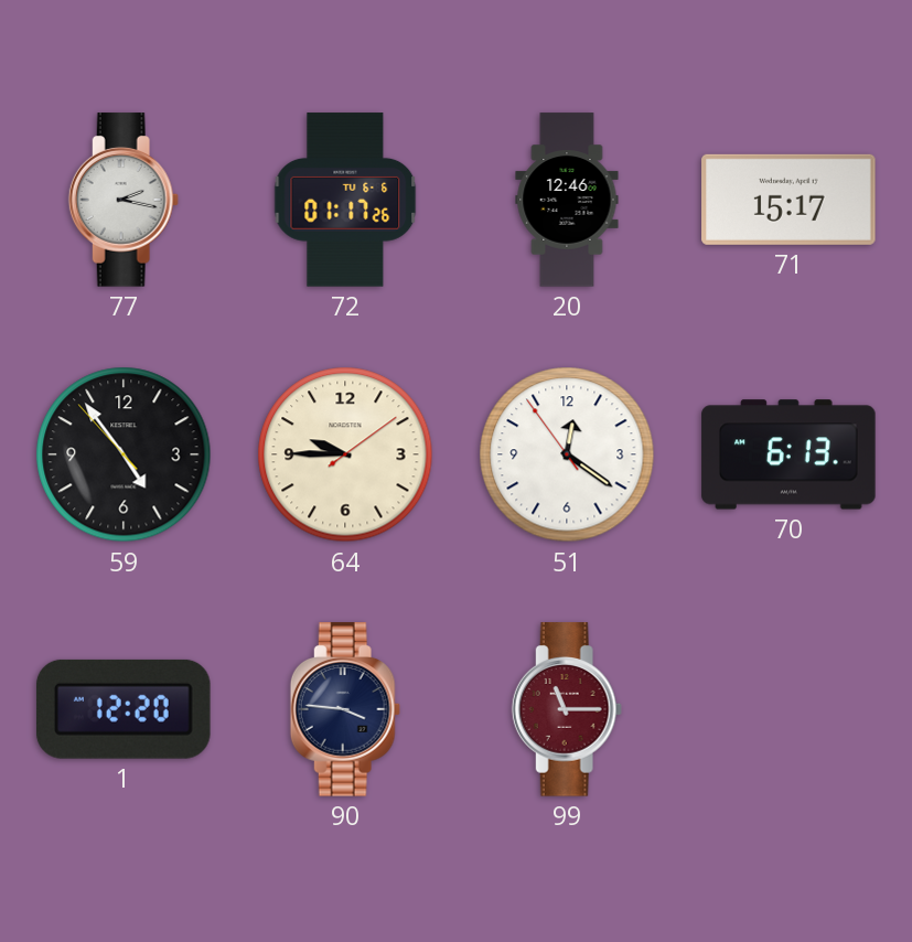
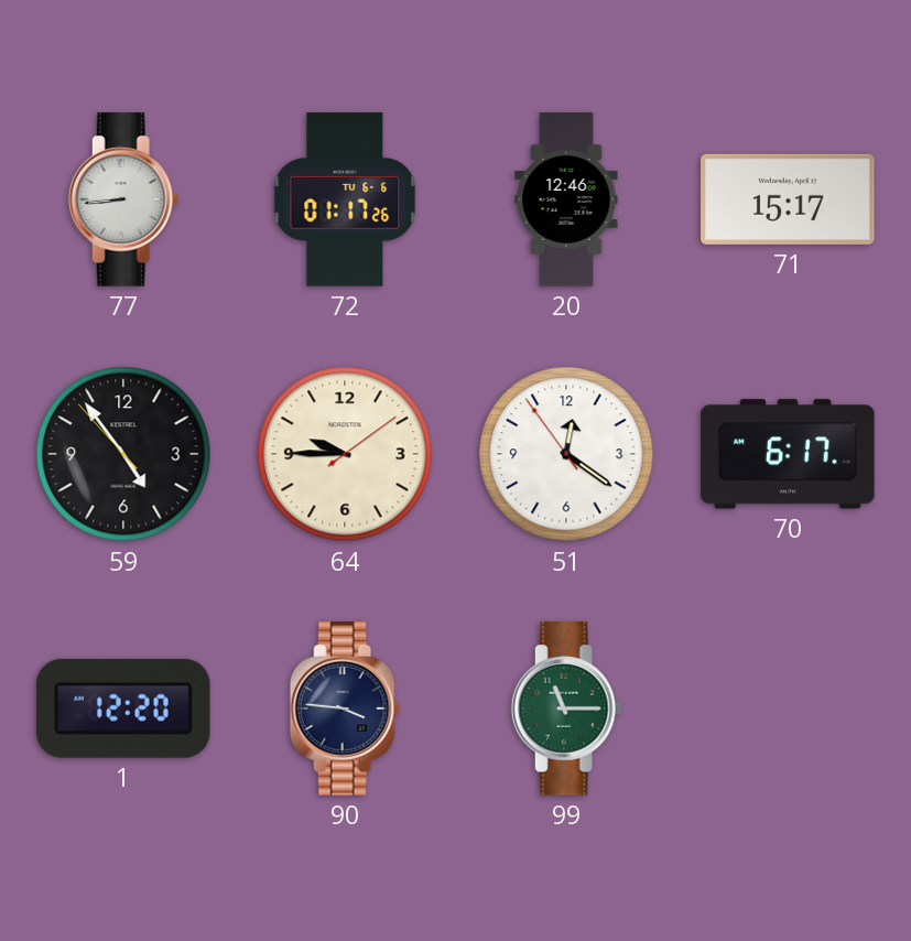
77: 2:17 -> 8:44 (123, 199)
70: 6:13 -> 6:17 (788, 454)
99 dial: burgundy -> green (566, 709)
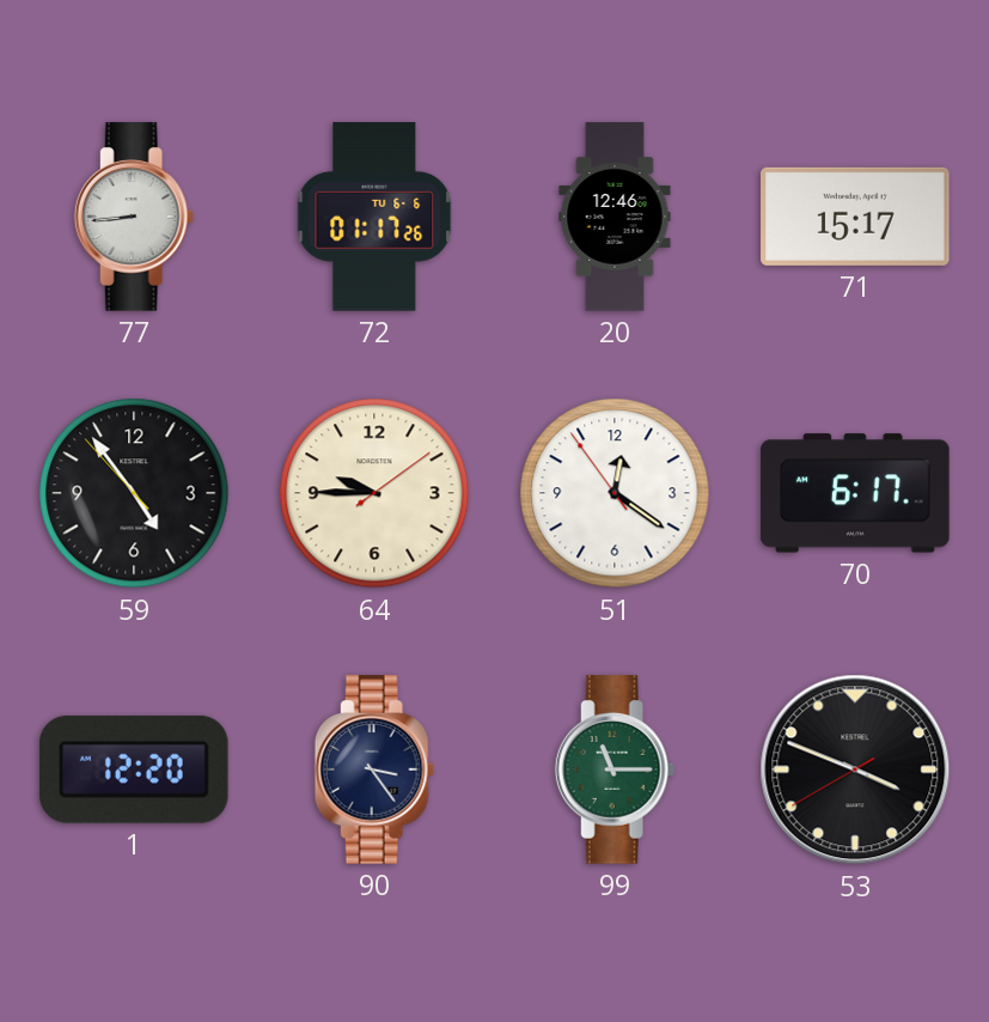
90: 3:46 -> 3:24 (374, 769)
53: none -> 3:48 (855, 769)
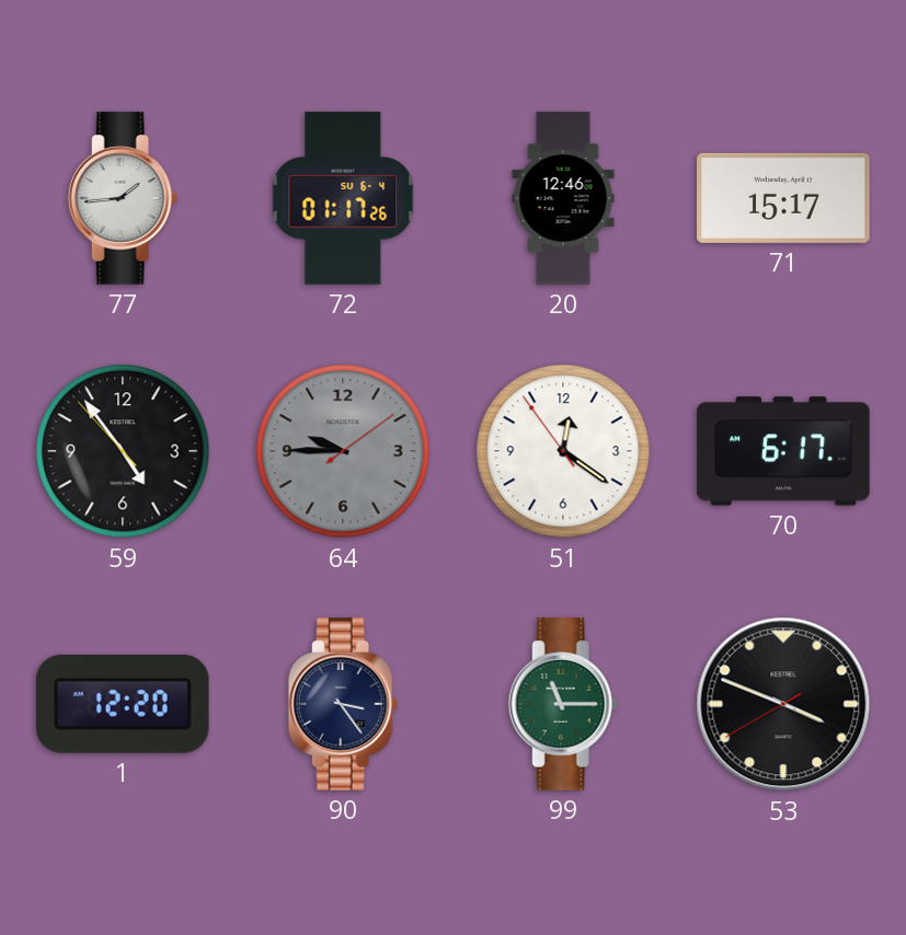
77: 8:44 -> 1:44 (123, 198)
72 date: TU 6-6 -> SU 6-4 (343, 198)
64 dial: cream -> grey (343, 451)
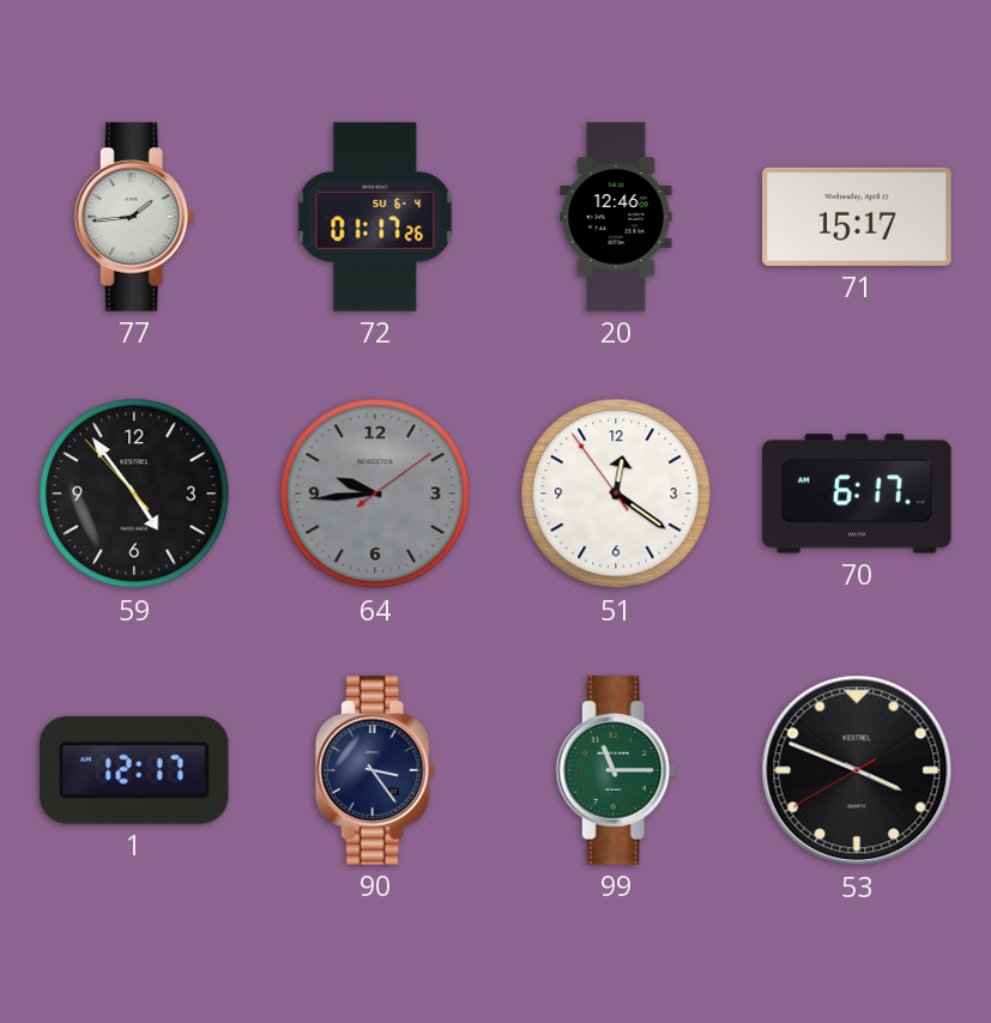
64: 9:45 -> 9:44 (375, 494)
1: 12:20 -> 12:17 (134, 770)
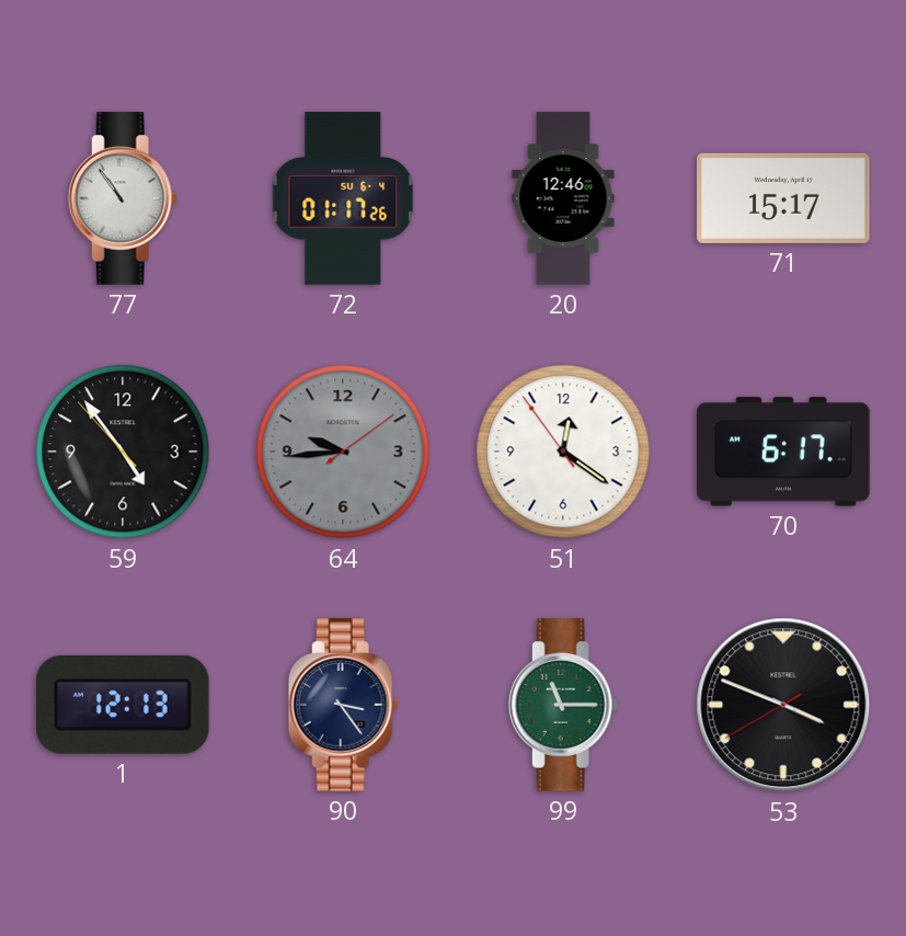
77: 1:44 -> 10:54 (123, 198)
1: 12:17 -> 12:13 (123, 705)
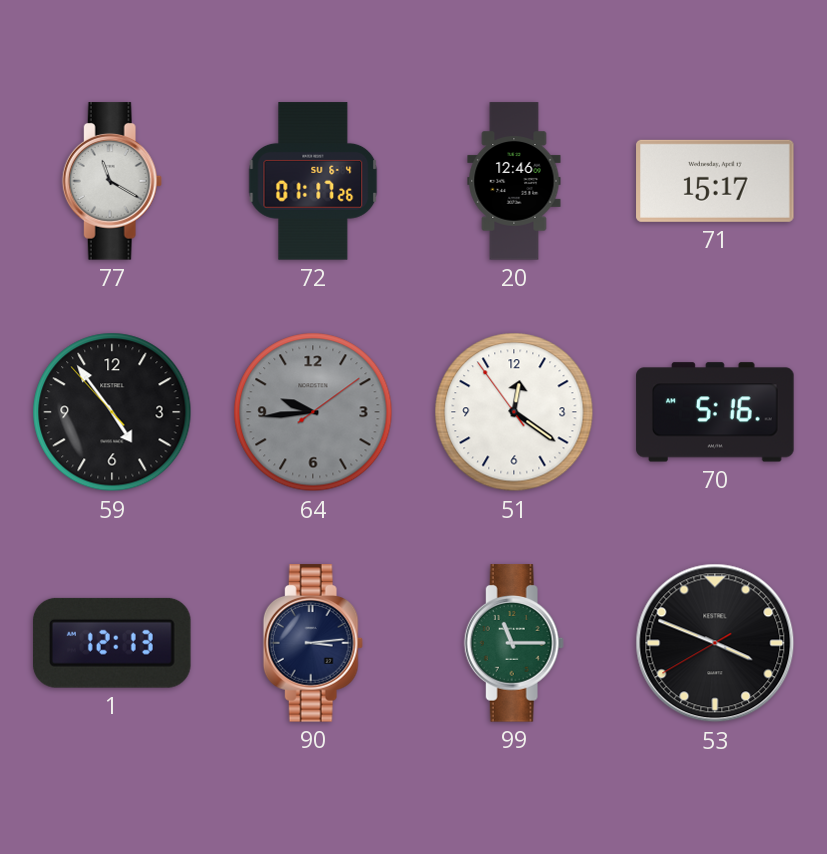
77: 10:54 -> 11:20 (112, 181)
70: 6:17 -> 5:16 (715, 412)
90: 3:24 -> 3:14 (313, 643)
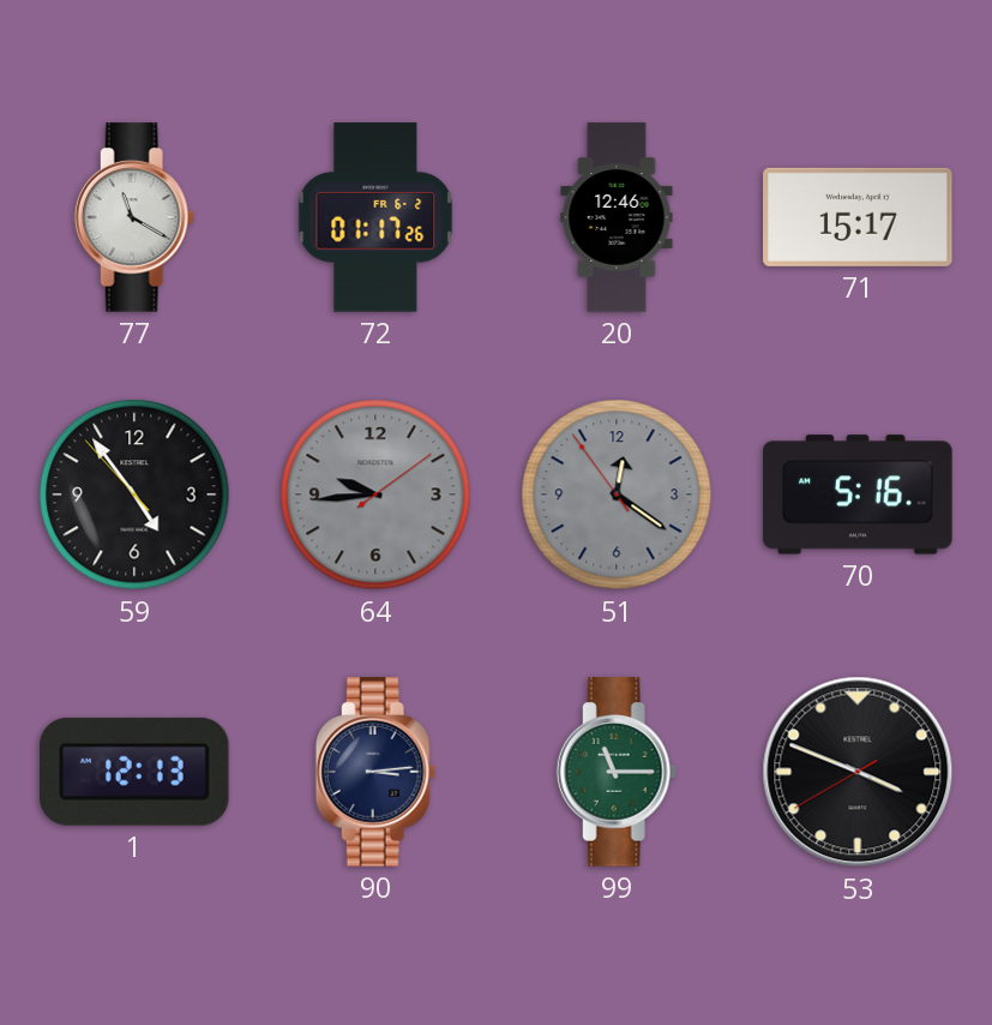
72 date: SU 6-4 -> FR 6-2 (375, 217)
51 dial: white -> grey (617, 494)
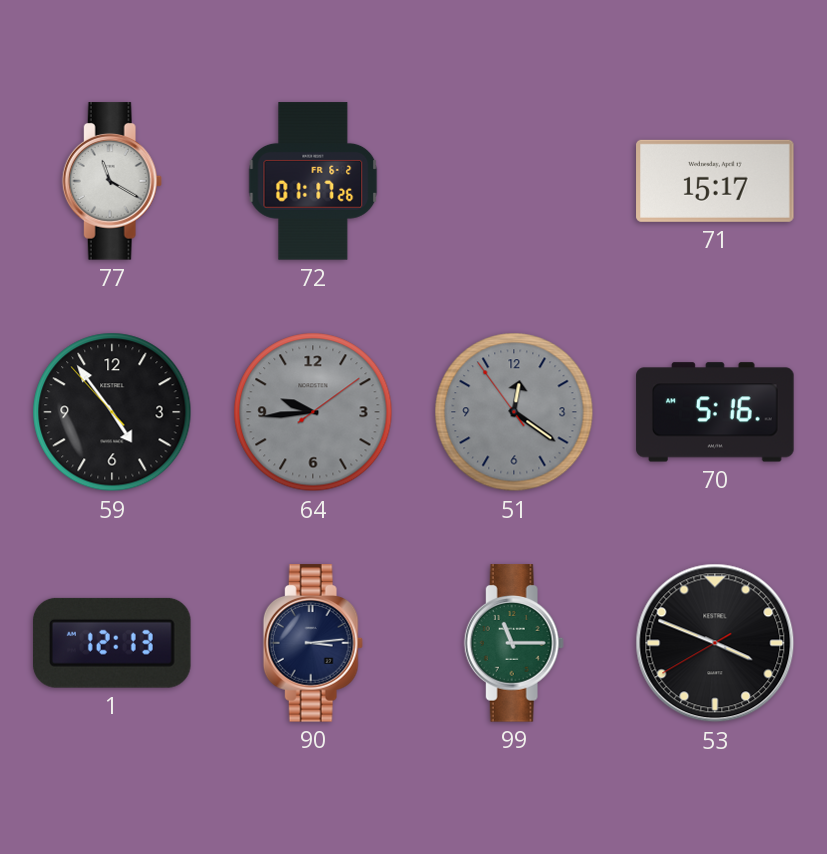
20: 12:46 -> none (617, 217)
